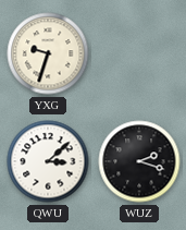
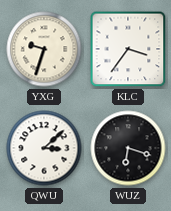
KLC: none -> 3:36 (128, 49)
WUZ: 2:18 -> 6:18 (128, 148)
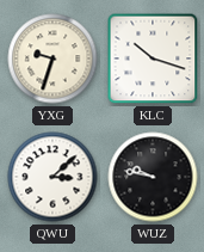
KLC: 3:36 -> 10:18 (153, 59)
WUZ: 6:18 -> 9:47 (153, 177)
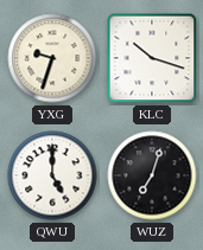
QWU: 3:08 -> 5:00 (52, 175)
WUZ: 9:47 -> 7:03 (152, 175)
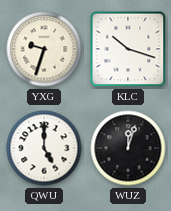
WUZ: 7:03 -> 12:03 (128, 148)
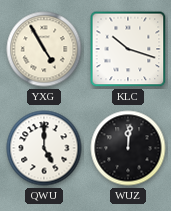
YXG: 9:33 -> 4:55 (44, 49)
WUZ: 12:03 -> 12:01 (128, 148)
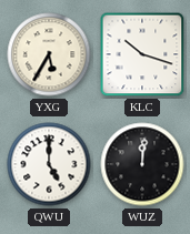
YXG: 4:55 -> 5:35 (49, 54)
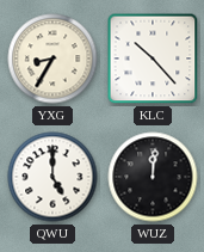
YXG: 5:35 -> 8:35 (52, 59)
KLC: 10:18 -> 10:23 (153, 59)
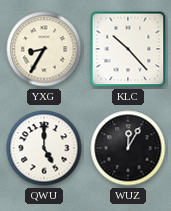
WUZ: 12:01 -> 12:05 (128, 148)
